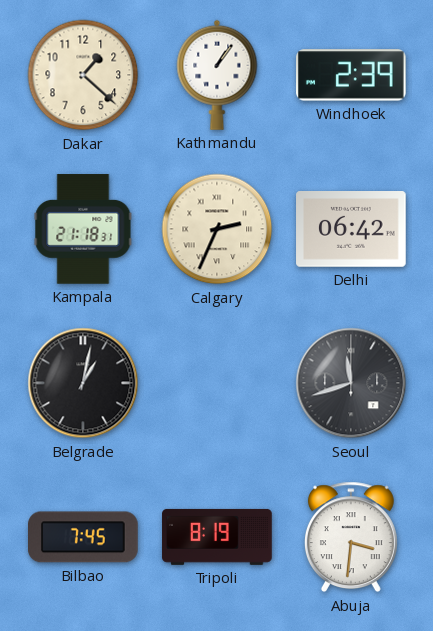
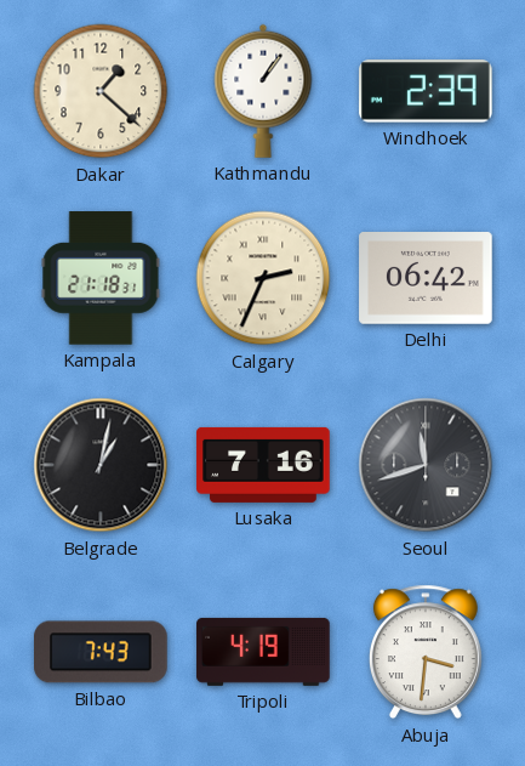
Lusaka: none -> 7:16 (263, 465)
Bilbao: 7:45 -> 7:43 (102, 652)
Tripoli: 8:19 -> 4:19 (263, 652)
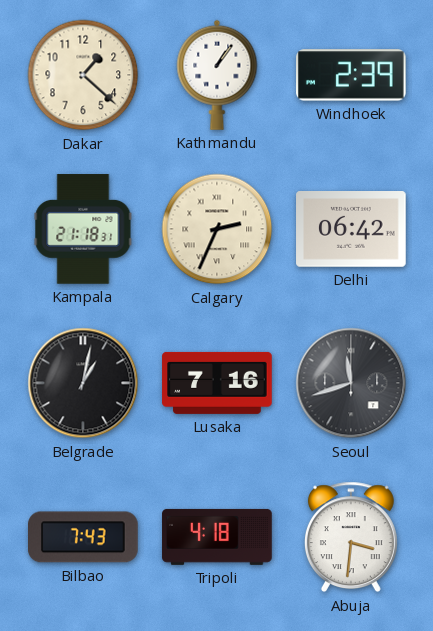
Tripoli: 4:19 -> 4:18 (217, 537)
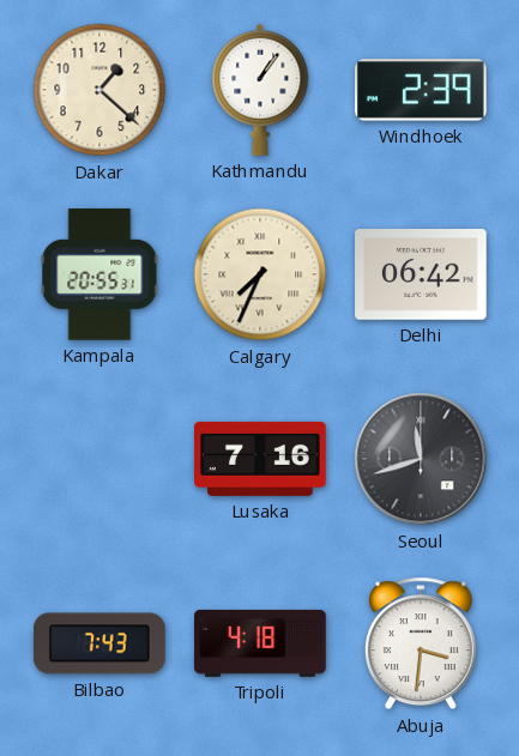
Kampala: 21:18 -> 20:55 (99, 274)
Calgary: 2:34 -> 7:34 (260, 274)
Belgrade: 1:02 -> none (83, 383)
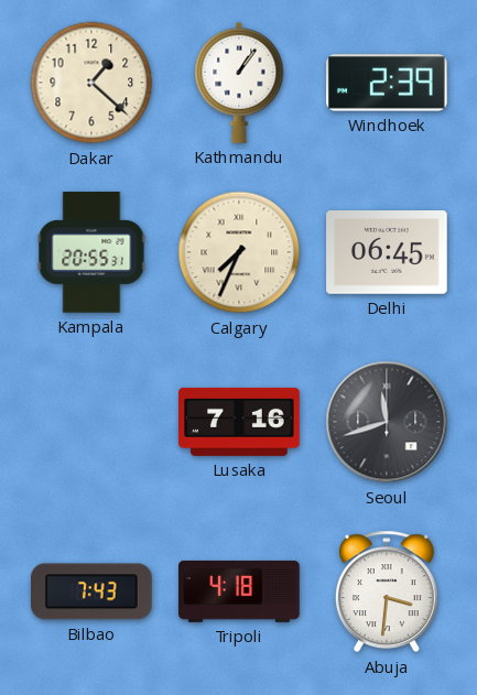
Delhi: 06:42 -> 06:45 (387, 253)
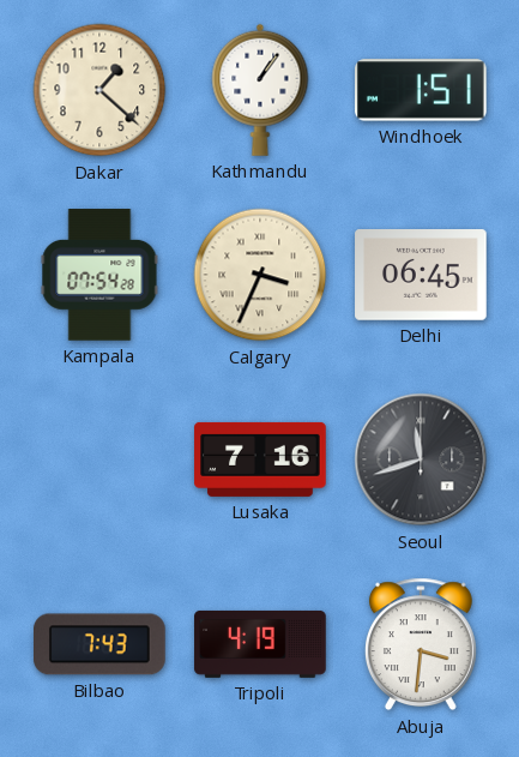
Windhoek: 2:39 -> 1:51 (422, 90)
Kampala: 20:55 -> 07:54 (99, 275)
Calgary: 7:34 -> 3:34 (260, 275)
Tripoli: 4:18 -> 4:19 (260, 644)
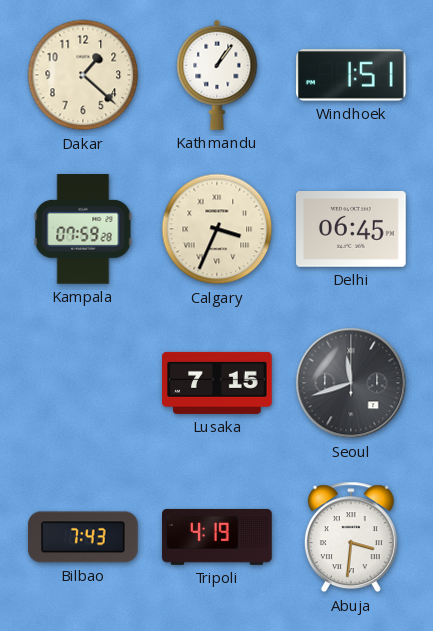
Kampala: 07:54 -> 07:59 (83, 229)
Lusaka: 7:16 -> 7:15 (217, 383)
